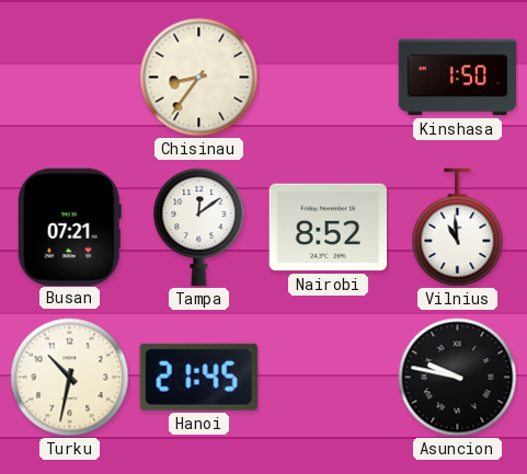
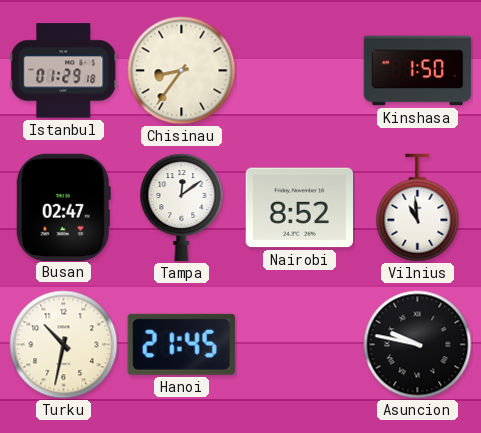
Istanbul: none -> 01:29 (64, 71)
Busan: 07:21 -> 02:47 (63, 207)
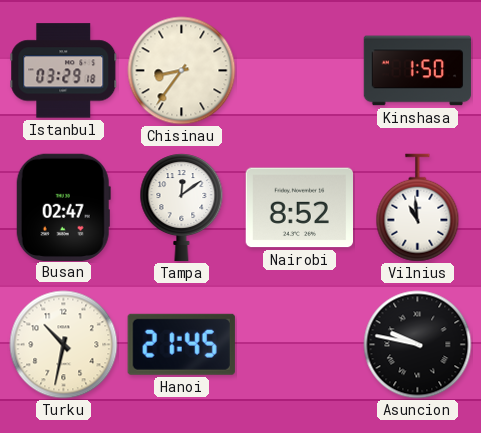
Istanbul: 01:29 -> 03:29 (64, 71)
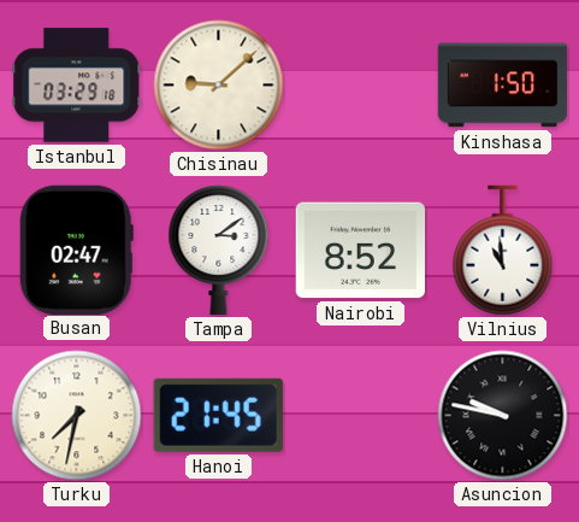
Chisinau: 8:36 -> 9:08 (219, 86)
Tampa: 12:09 -> 3:09 (219, 251)
Turku: 10:32 -> 7:32 (77, 416)
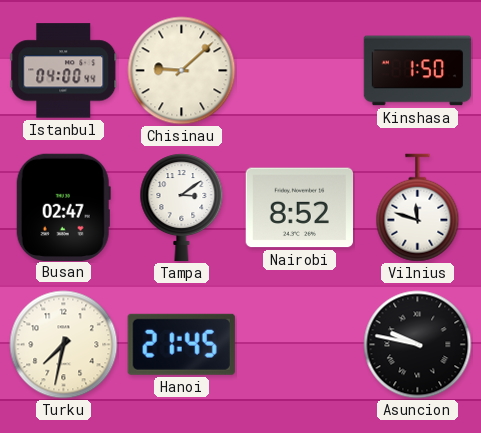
Istanbul: 03:29 -> 04:00 (64, 71)
Vilnius: 10:59 -> 11:48 (418, 208)
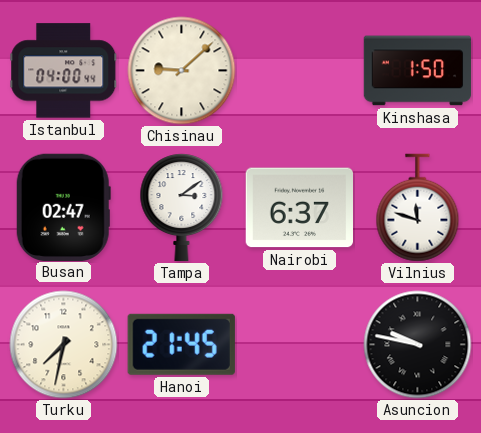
Nairobi: 8:52 -> 6:37 (299, 208)
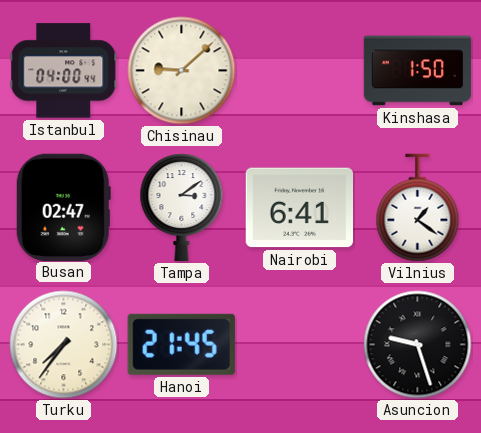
Nairobi: 6:37 -> 6:41 (299, 208)
Vilnius: 11:48 -> 1:21 (418, 208)
Turku: 7:32 -> 7:36 (64, 345)
Asuncion: 9:47 -> 9:27 (418, 345)
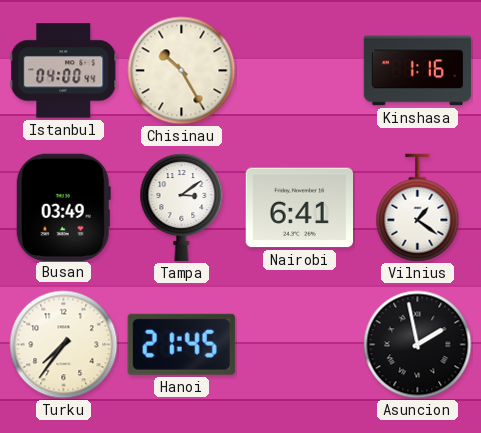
Chisinau: 9:08 -> 10:25 (182, 71)
Kinshasa: 1:50 -> 1:16 (418, 71)
Busan: 02:47 -> 03:49 (63, 207)
Asuncion: 9:27 -> 1:58 (418, 345)
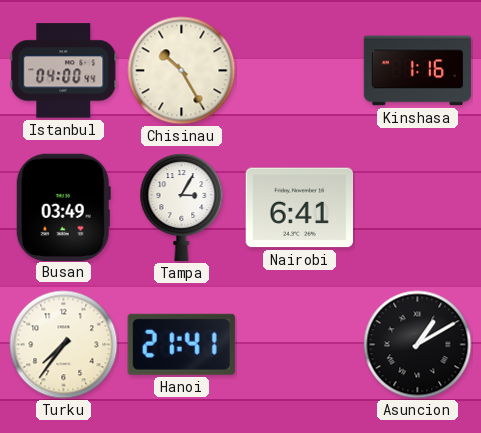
Tampa: 3:09 -> 3:05 (182, 208)
Vilnius: 1:21 -> none (418, 208)
Hanoi: 21:45 -> 21:41 (181, 344)
Asuncion: 1:58 -> 1:10 (418, 345)
